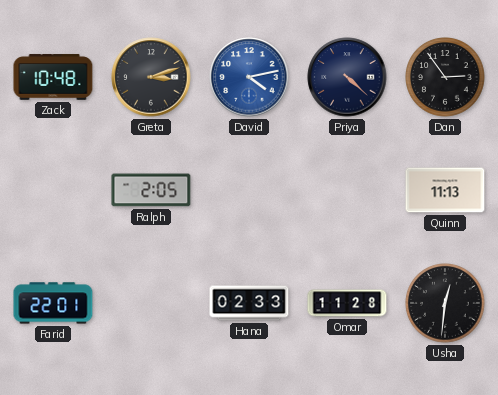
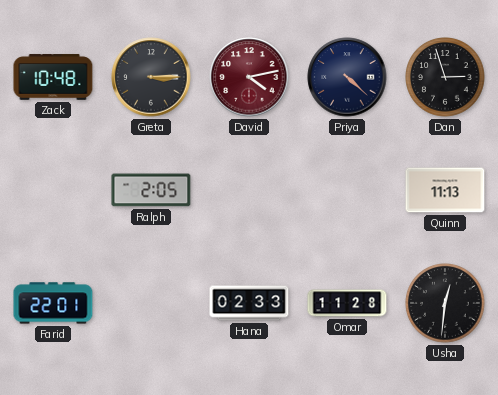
Greta: 3:12 -> 3:15 (151, 77)
David dial: blue -> burgundy (249, 77)
Dan: 2:54 -> 2:57 (445, 77)
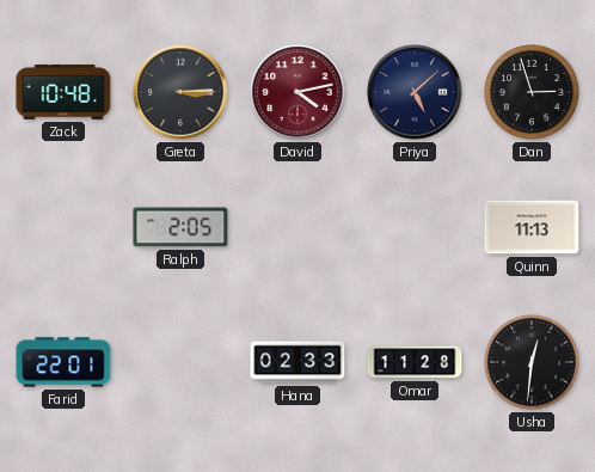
Priya: 4:22 -> 5:08 (415, 92)
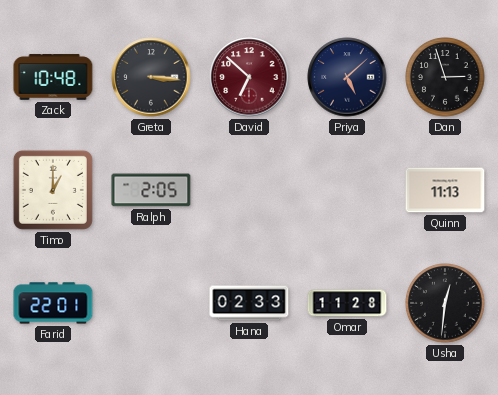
Greta: 3:15 -> 3:16 (151, 77)
David: 4:13 -> 6:52 (249, 77)
Timo: none -> 1:00 (53, 190)
